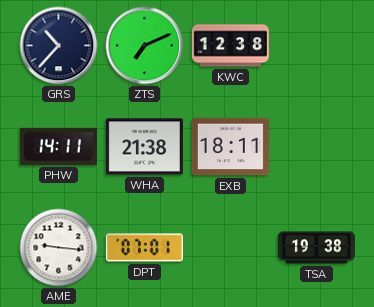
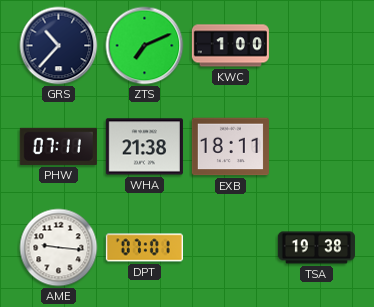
KWC: 12:38 -> 1:00 (230, 46)
PHW: 14:11 -> 07:11 (58, 146)
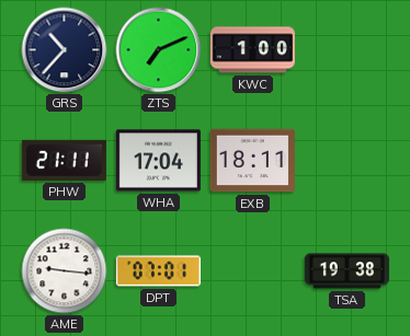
PHW: 07:11 -> 21:11 (64, 160)
WHA: 21:38 -> 17:04 (158, 161)
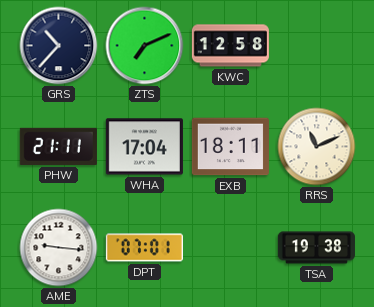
KWC: 1:00 -> 12:58 (230, 46)
RRS: none -> 11:11 (317, 147)
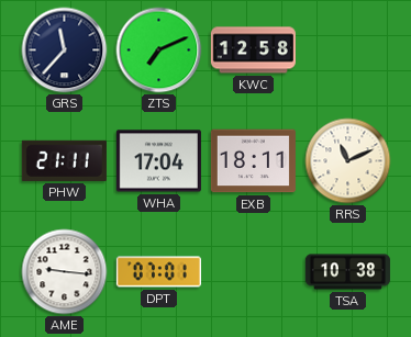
GRS: 10:37 -> 11:37 (65, 50)
TSA: 19:38 -> 10:38 (347, 272)
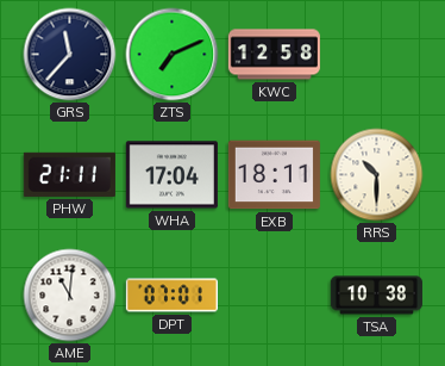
RRS: 11:11 -> 10:30 (377, 175)
AME: 9:16 -> 11:01 (70, 296)
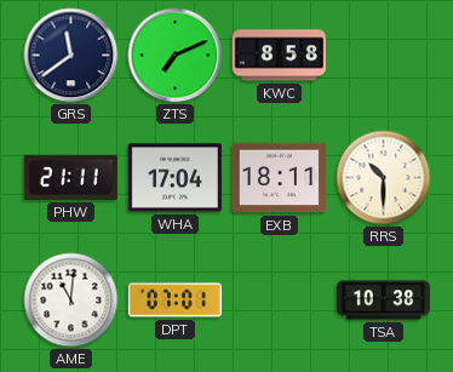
GRS: 11:37 -> 11:39 (71, 56)
KWC: 12:58 -> 8:58 (279, 56)
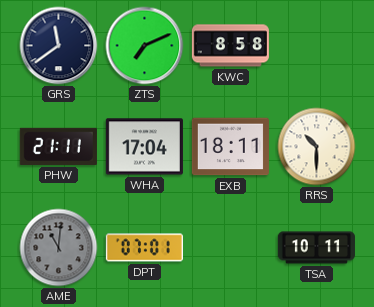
AME dial: white -> grey (59, 248)
TSA: 10:38 -> 10:11 (316, 248)
